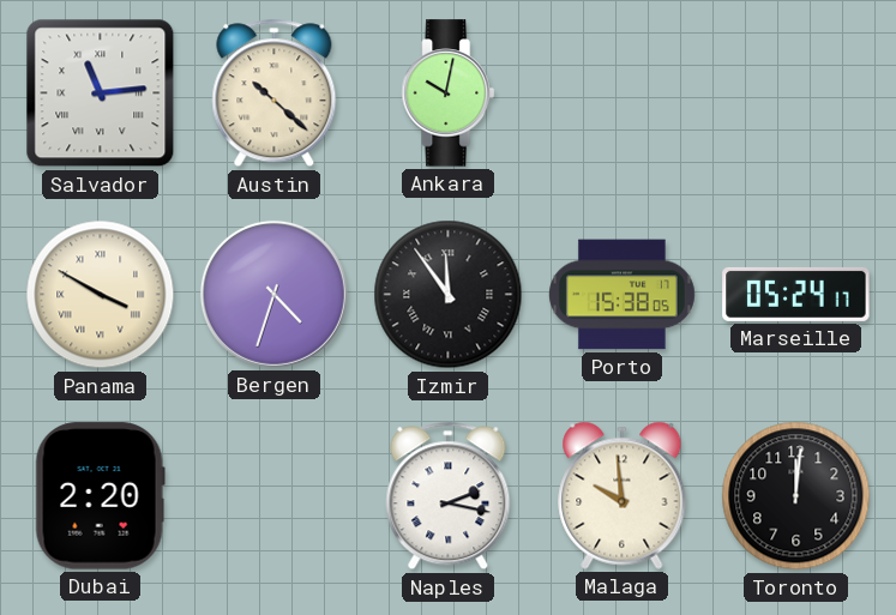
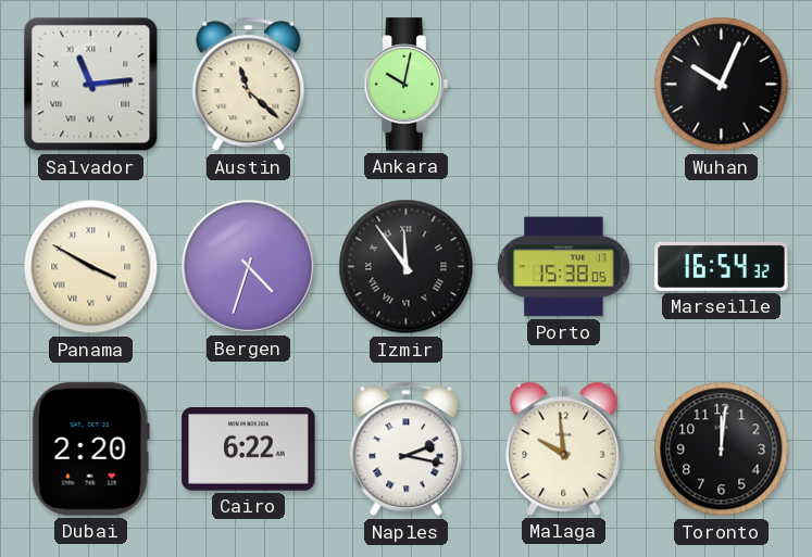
Austin: 10:22 -> 11:22 (249, 85)
Wuhan: none -> 10:04 (722, 85)
Marseille: 05:24 -> 16:54 (722, 266)
Cairo: none -> 6:22 (249, 450)
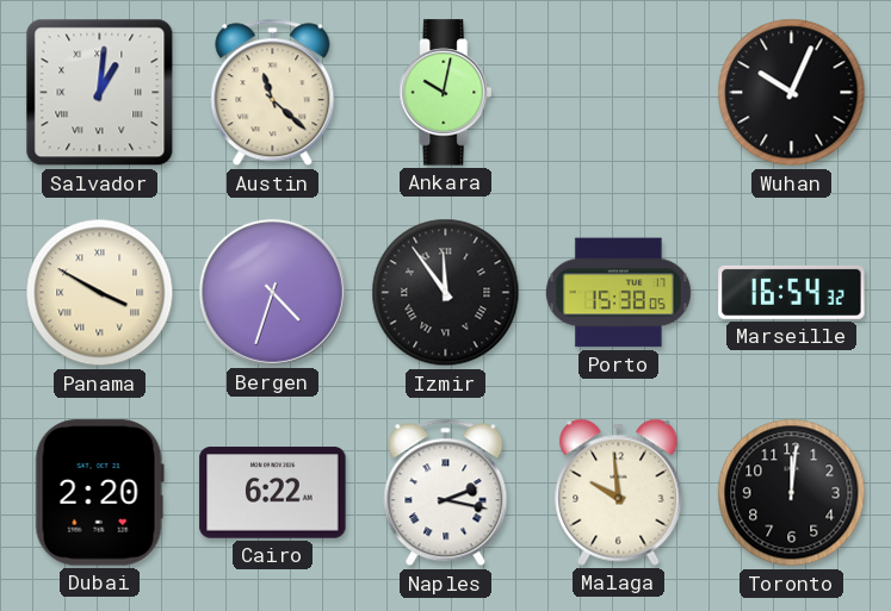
Salvador: 11:14 -> 1:01 (100, 93)
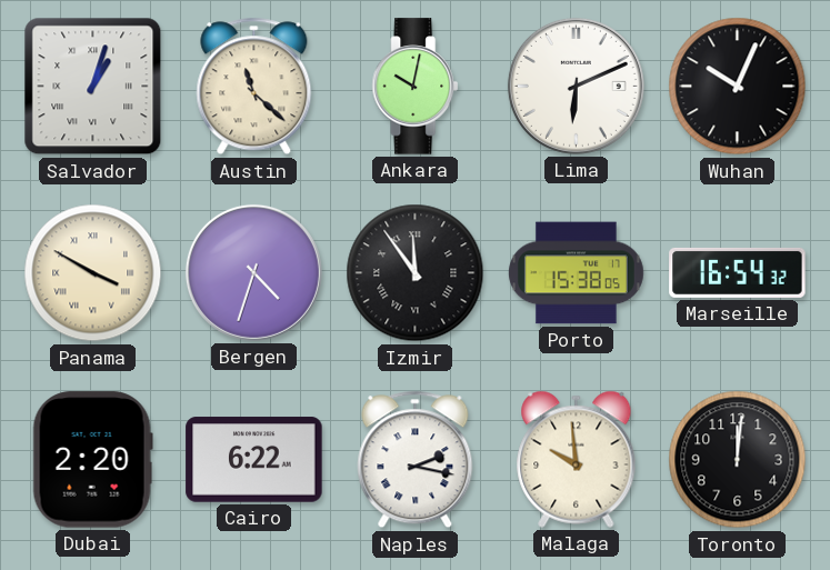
Salvador: 1:01 -> 1:03 (93, 87)
Lima: none -> 6:11 (576, 86)
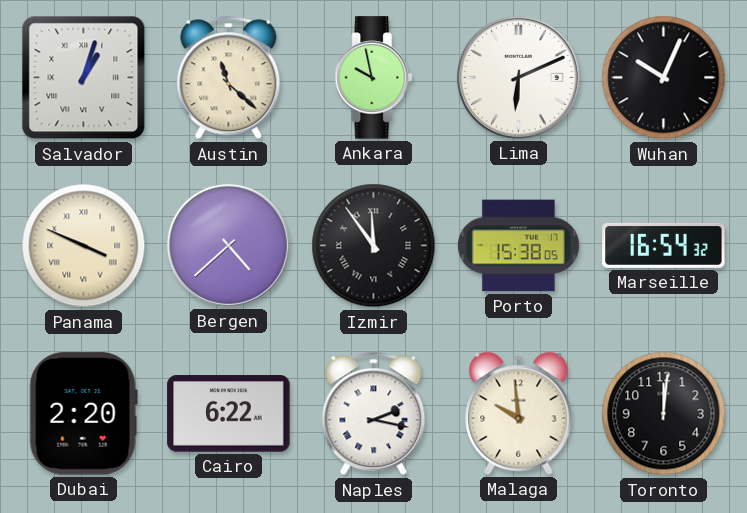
Ankara: 10:02 -> 9:58 (374, 78)
Panama: 3:50 -> 3:49 (84, 246)
Bergen: 4:33 -> 4:38 (228, 245)
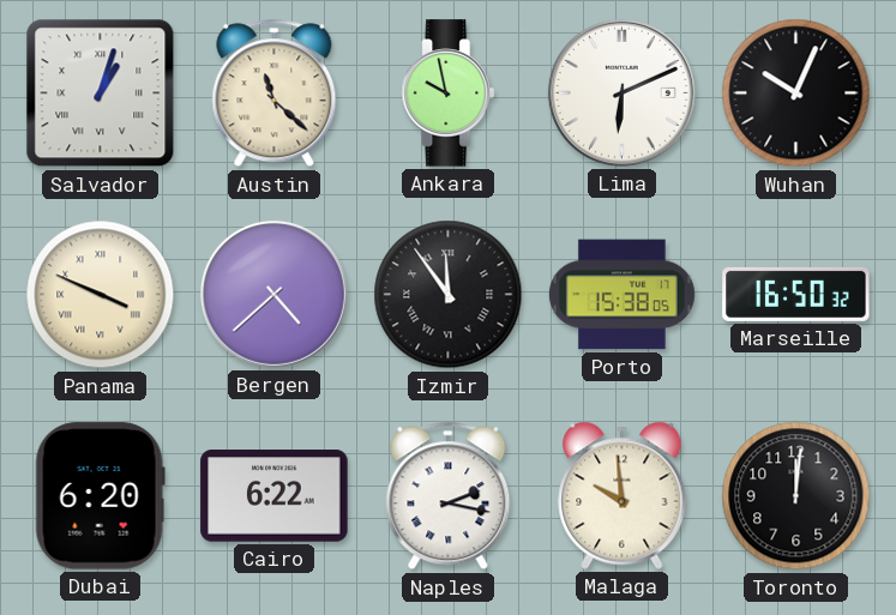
Marseille: 16:54 -> 16:50 (796, 294)
Dubai: 2:20 -> 6:20 (100, 496)
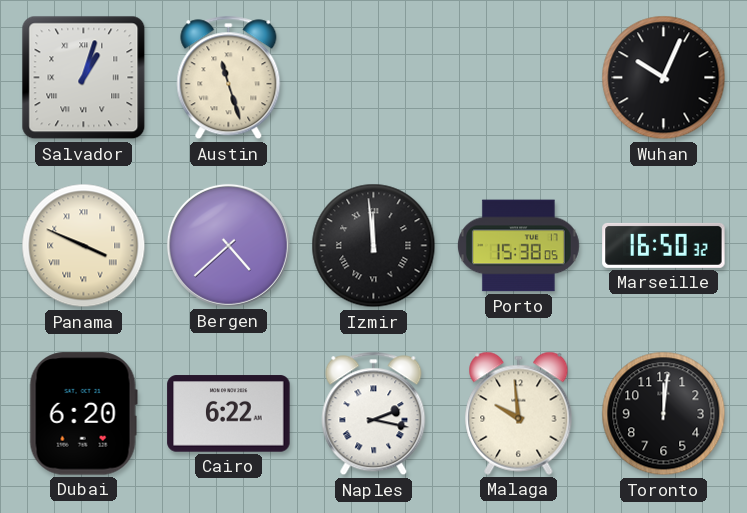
Austin: 11:22 -> 11:27 (229, 78)
Ankara: 9:58 -> none (449, 94)
Lima: 6:11 -> none (621, 92)
Izmir: 11:54 -> 11:59 (374, 246)
